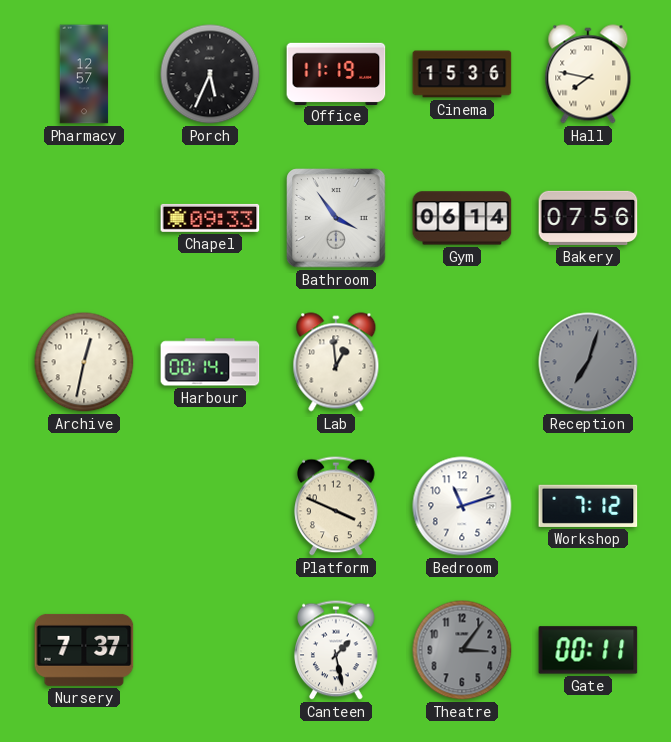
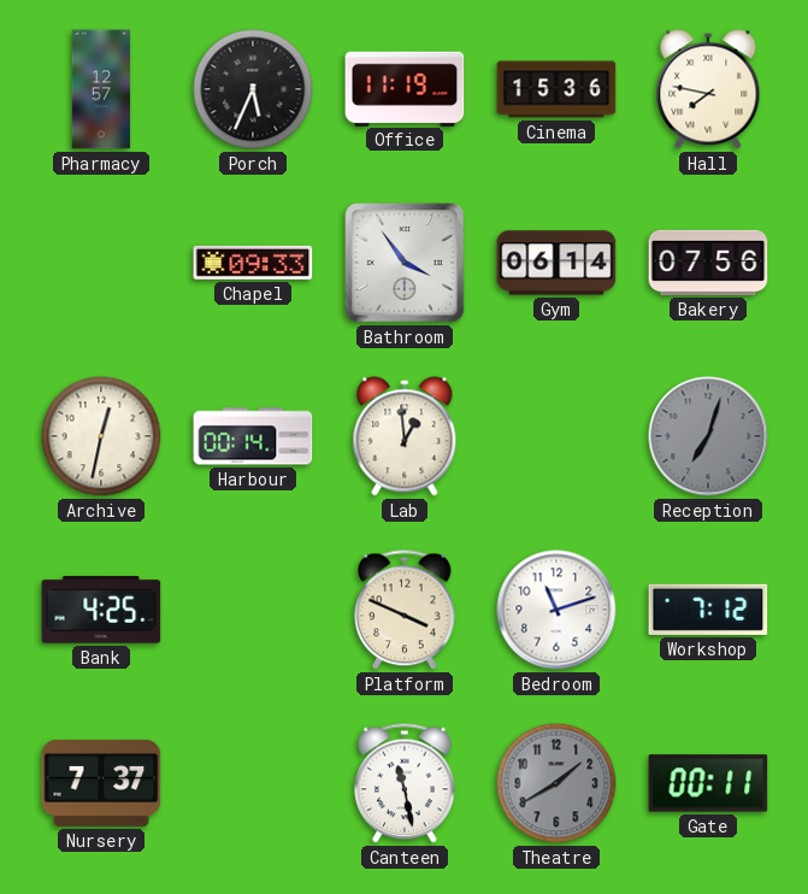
Bank: none -> 4:25 (101, 610)
Canteen: 1:28 -> 11:28 (405, 783)
Theatre: 3:06 -> 1:40 (556, 783)
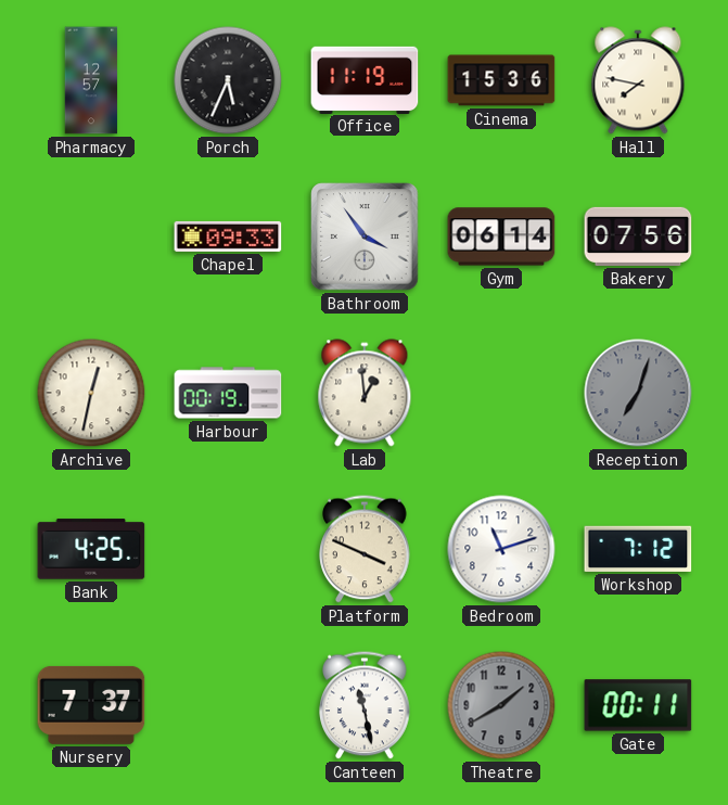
Harbour: 00:14 -> 00:19 (228, 393)
